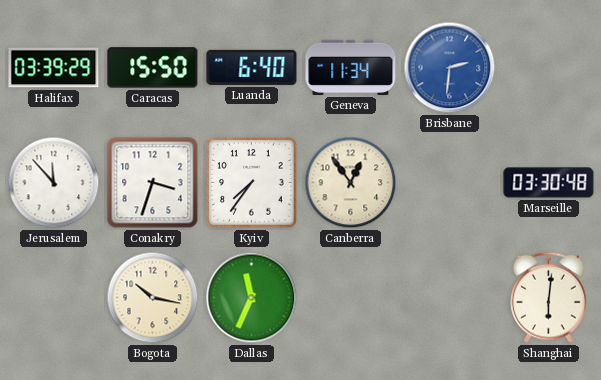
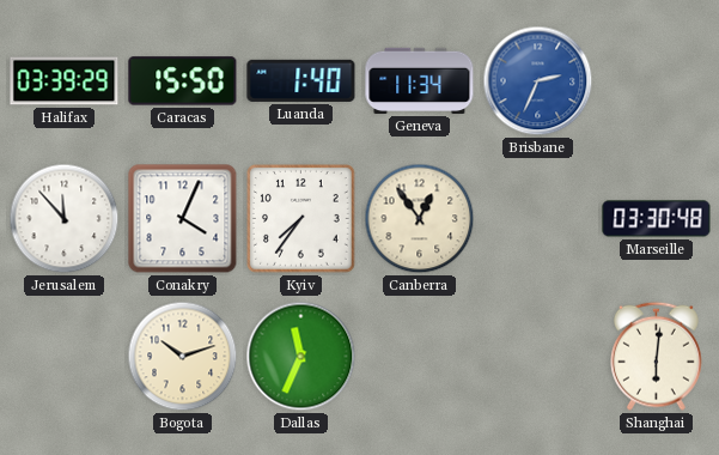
Luanda: 6:40 -> 1:40 (301, 80)
Brisbane: 2:31 -> 2:34 (538, 81)
Conakry: 3:33 -> 4:04 (183, 219)
Bogota: 10:17 -> 10:12 (183, 357)
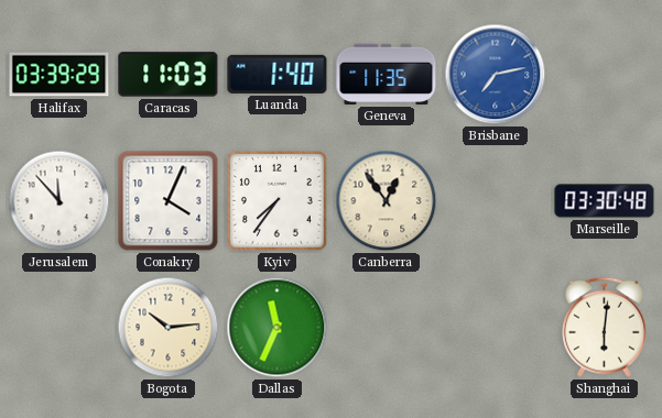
Caracas: 15:50 -> 11:03 (169, 75)
Geneva: 11:34 -> 11:35 (387, 74)
Brisbane: 2:34 -> 7:13 (496, 75)
Bogota: 10:12 -> 10:14 (169, 328)
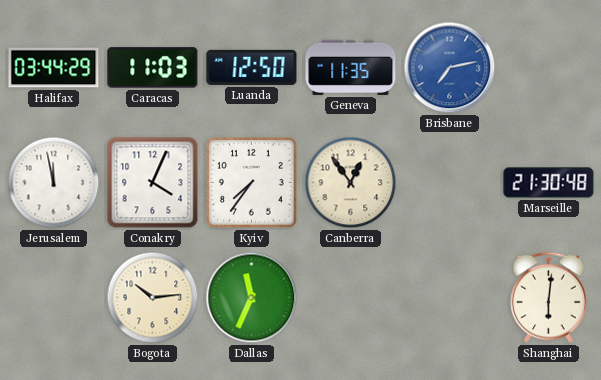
Halifax: 03:39 -> 03:44 (54, 68)
Luanda: 1:40 -> 12:50 (252, 67)
Jerusalem: 11:53 -> 11:58 (54, 183)
Marseille: 03:30 -> 21:30 (549, 183)
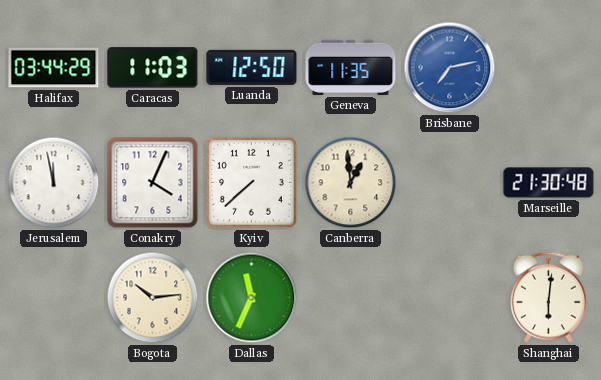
Kyiv: 7:36 -> 7:38 (252, 183)
Canberra: 12:54 -> 12:59 (351, 183)
